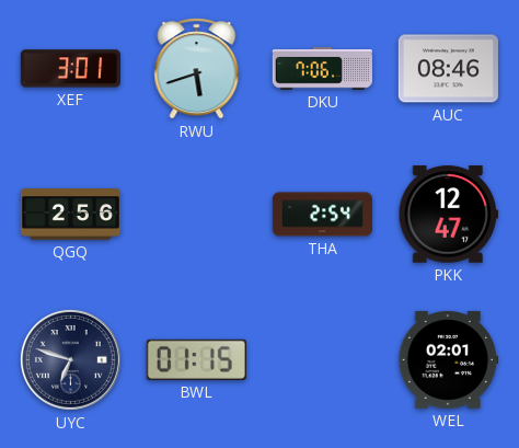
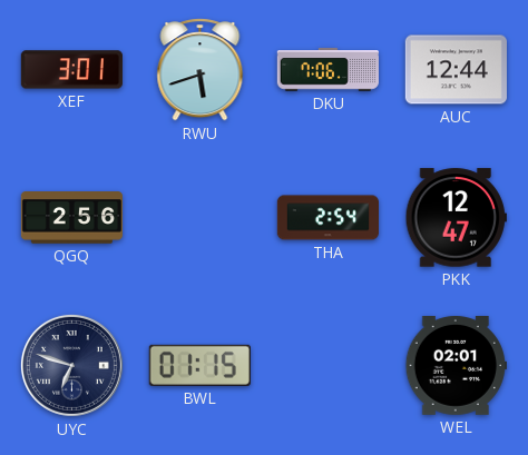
AUC: 08:46 -> 12:44 (456, 70)
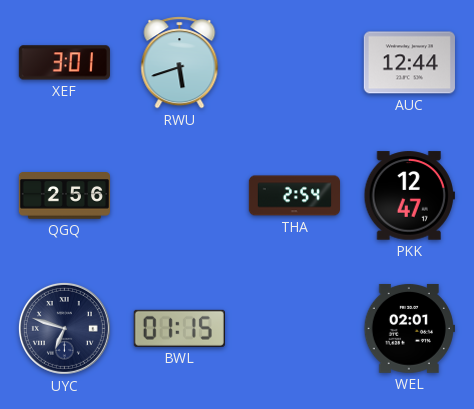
DKU: 7:06 -> none (327, 70)
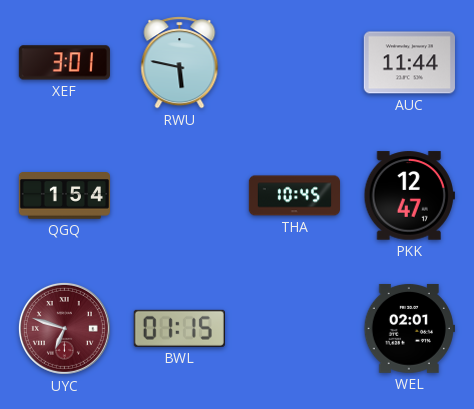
RWU: 5:42 -> 5:47 (180, 63)
AUC: 12:44 -> 11:44 (409, 63)
QGQ: 2:56 -> 1:54 (64, 196)
THA: 2:54 -> 10:45 (294, 196)
UYC dial: navy -> burgundy (64, 328)
